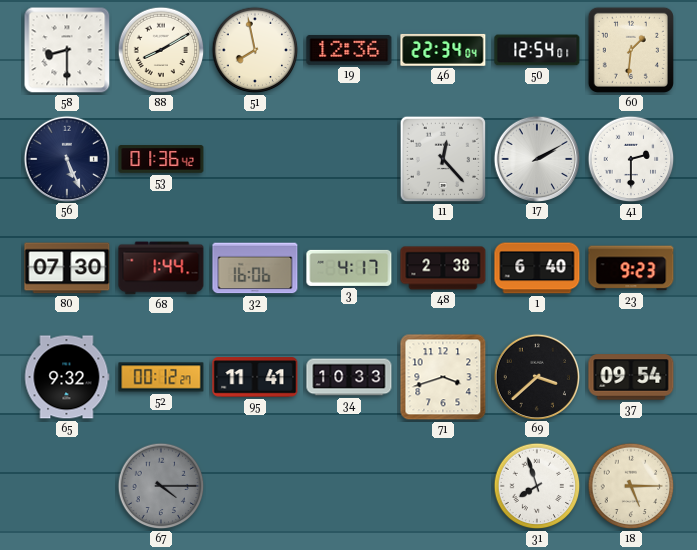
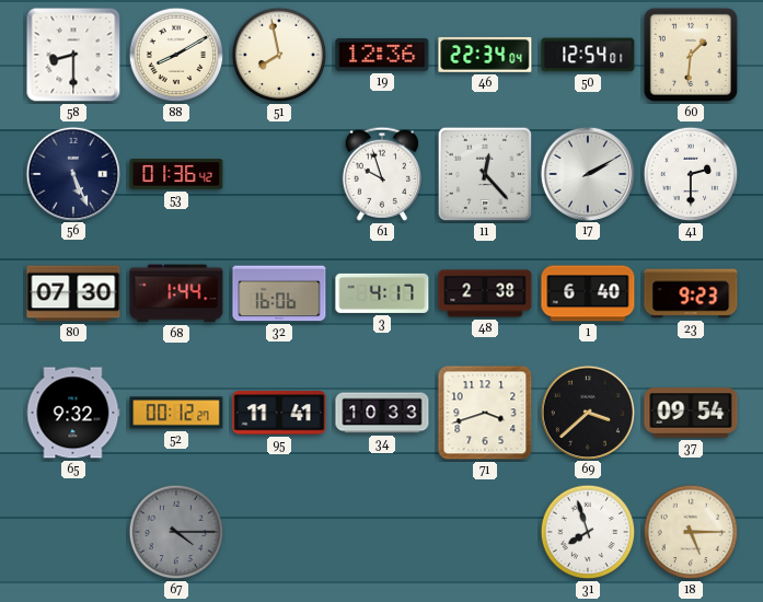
61: none -> 9:57 (381, 174)
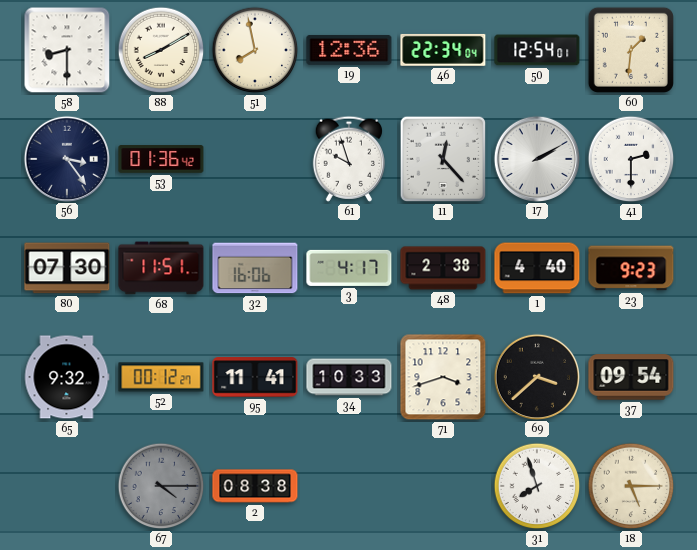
56: 5:26 -> 3:24 (66, 158)
68: 1:44 -> 11:51 (161, 268)
1: 6:40 -> 4:40 (537, 268)
2: none -> 08:38 (255, 486)
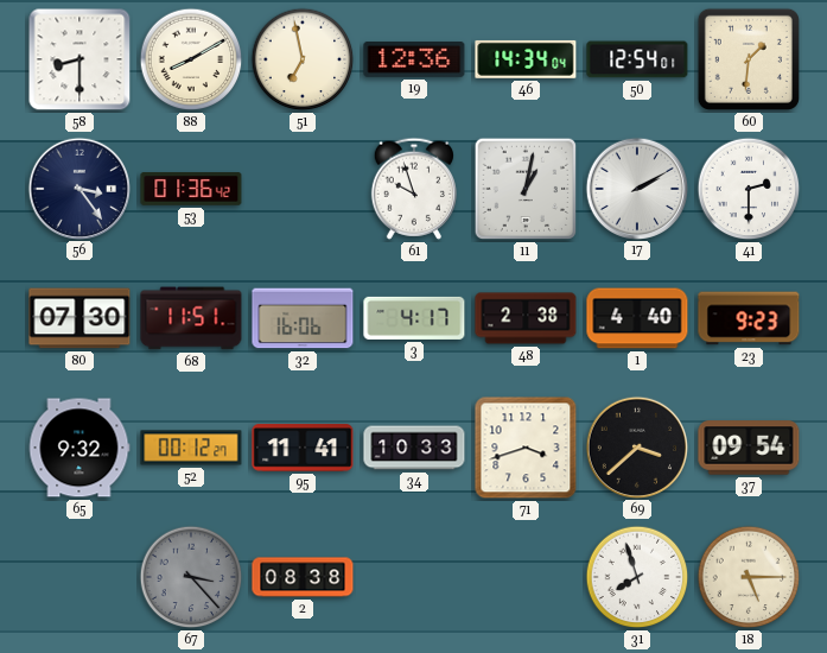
51: 7:58 -> 6:58 (303, 59)
46: 22:34 -> 14:34 (526, 59)
11: 12:23 -> 1:02 (526, 189)
67: 4:15 -> 3:23 (191, 577)
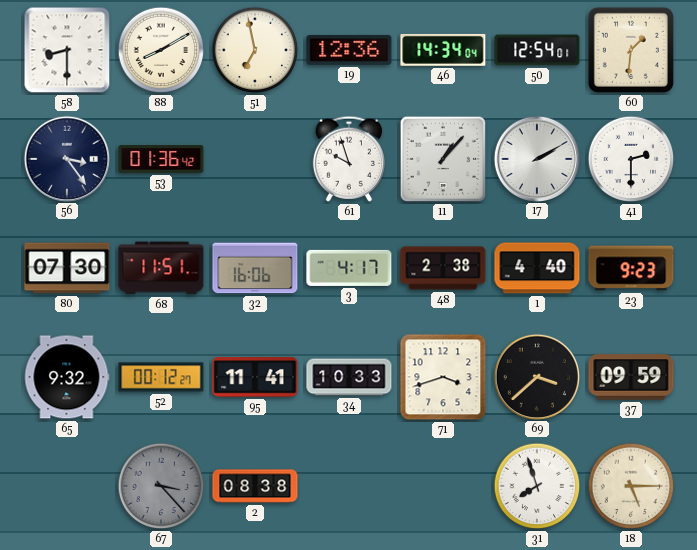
11: 1:02 -> 1:07 (443, 159)
37: 09:54 -> 09:59 (631, 377)
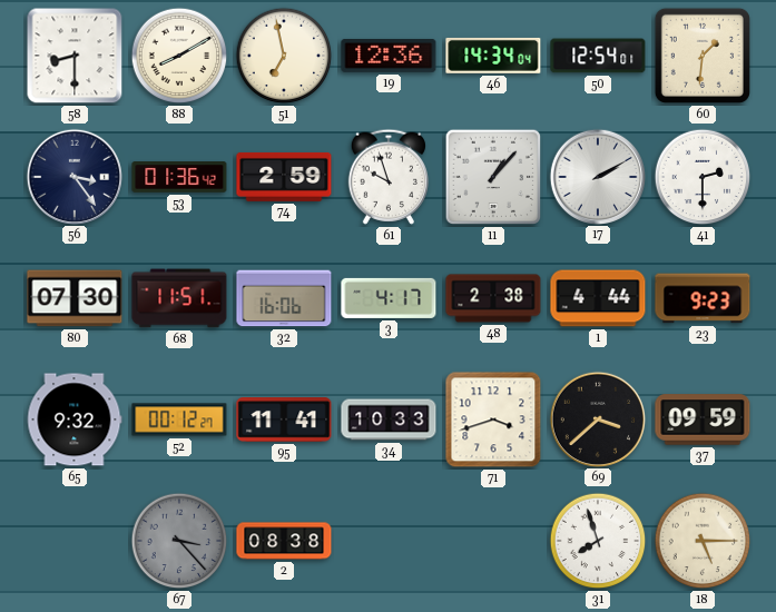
74: none -> 2:59 (284, 177)
1: 4:40 -> 4:44 (598, 298)
